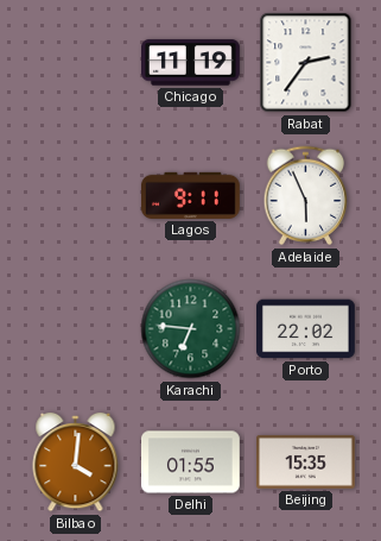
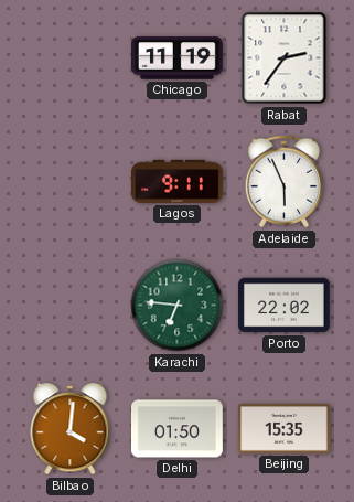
Delhi: 01:55 -> 01:50 (178, 429)
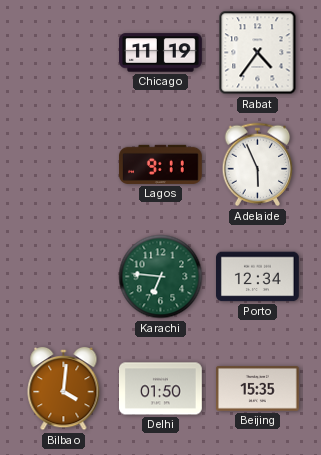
Rabat: 2:36 -> 4:36 (258, 53)
Porto: 22:02 -> 12:34 (258, 277)
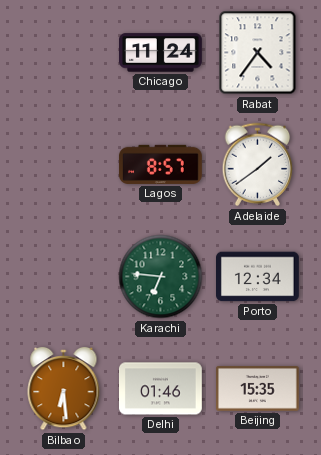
Chicago: 11:19 -> 11:24 (161, 53)
Lagos: 9:11 -> 8:57 (160, 164)
Adelaide: 5:56 -> 1:39 (258, 165)
Bilbao: 4:01 -> 6:29 (64, 389)
Delhi: 01:50 -> 01:46 (161, 389)
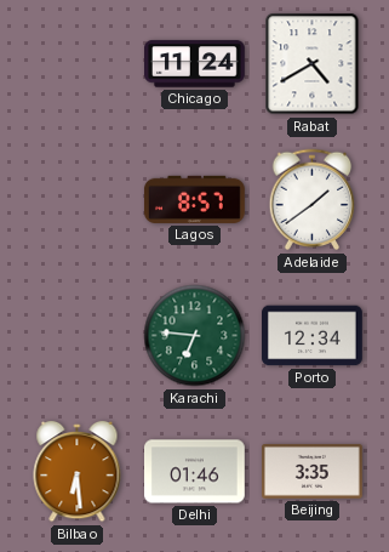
Rabat: 4:36 -> 4:40 (313, 64)
Beijing: 15:35 -> 3:35 (313, 472)
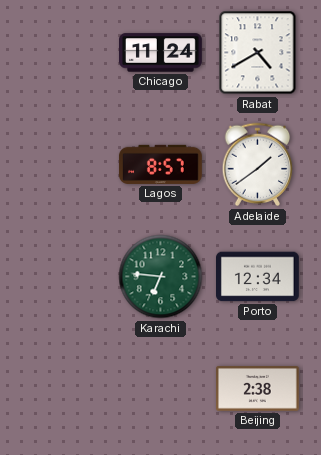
Bilbao: 6:29 -> none (78, 472)
Delhi: 01:46 -> none (195, 472)
Beijing: 3:35 -> 2:38 (258, 389)
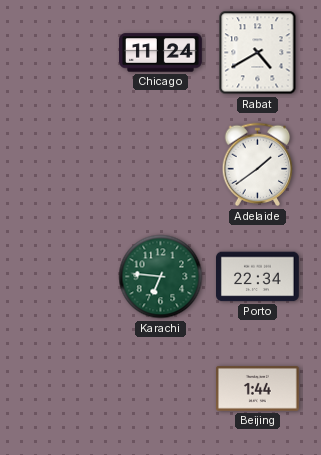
Lagos: 8:57 -> none (160, 164)
Porto: 12:34 -> 22:34 (258, 277)
Beijing: 2:38 -> 1:44 (258, 389)
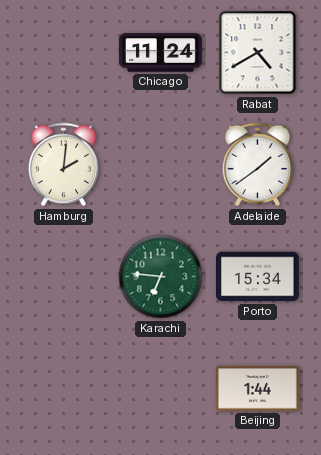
Hamburg: none -> 2:01 (64, 165)
Porto: 22:34 -> 15:34 (258, 277)
